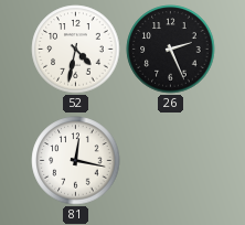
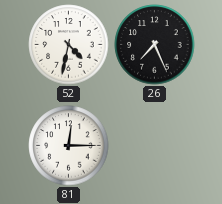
26: 2:26 -> 7:26 (155, 45)
81: 12:17 -> 12:15 (69, 146)
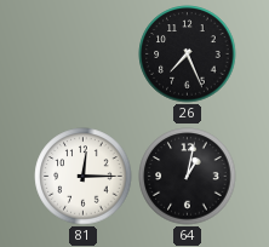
52: 4:32 -> none (69, 45)
64: none -> 1:02 (188, 177)
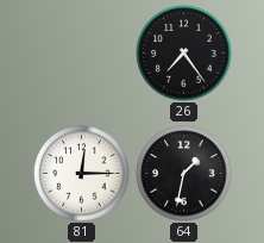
26: 7:26 -> 7:24 (184, 54)
64: 1:02 -> 1:32 (184, 174)
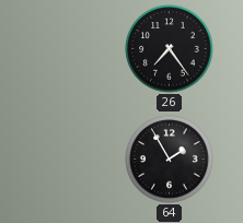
81: 12:15 -> none (82, 174)
64: 1:32 -> 1:55 (170, 160)
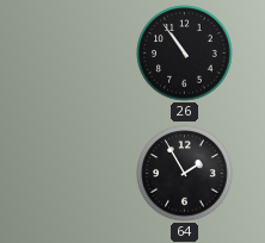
26: 7:24 -> 10:54 (185, 54)
